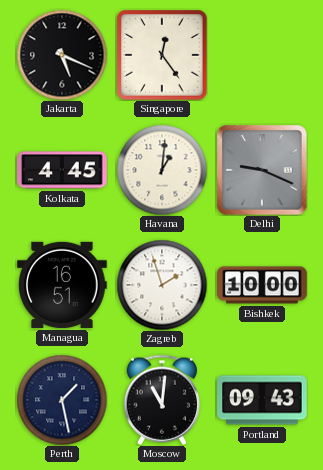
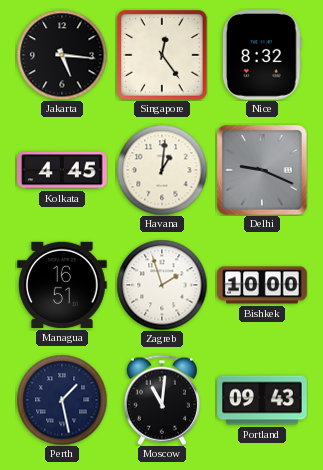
Jakarta: 5:19 -> 5:16 (62, 55)
Nice: none -> 8:32 (262, 55)
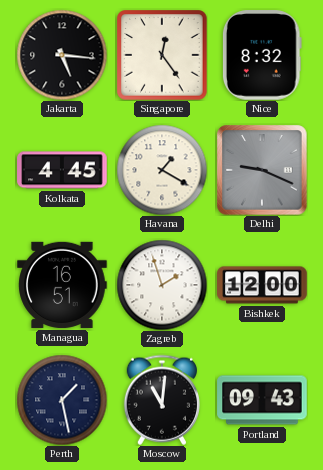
Havana: 1:01 -> 1:20 (162, 170)
Bishkek: 10:00 -> 12:00 (262, 285)
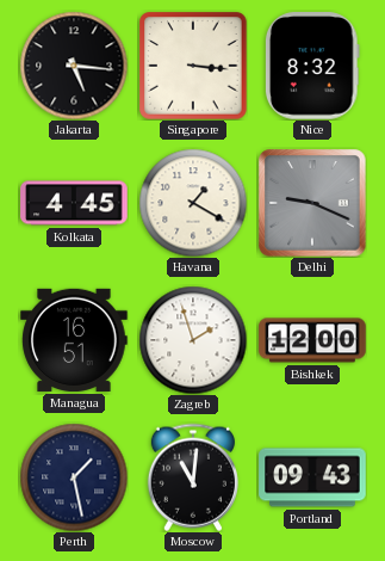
Singapore: 12:24 -> 3:16 (193, 66)
